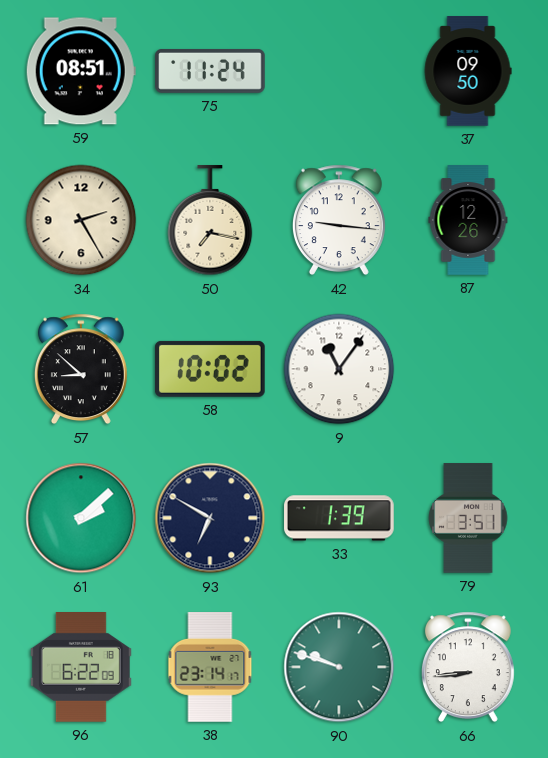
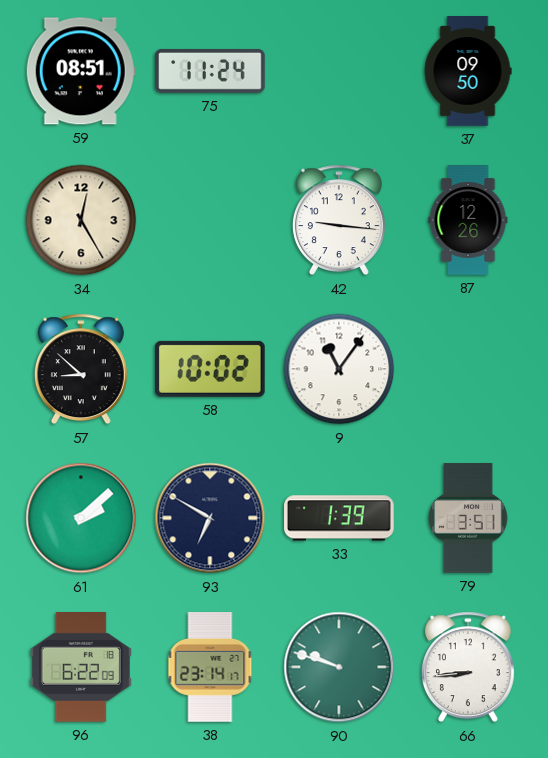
34: 2:25 -> 12:25 (81, 220)
50: 7:17 -> none (210, 221)
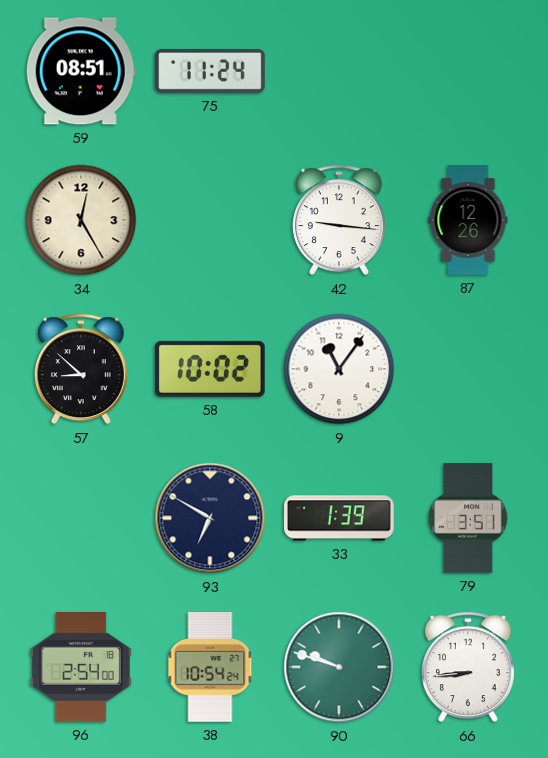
37: 09:50 -> none (468, 71)
61: 2:08 -> none (81, 518)
96: 6:22 -> 2:54 (81, 668)
38: 23:14 -> 10:54 (210, 667)
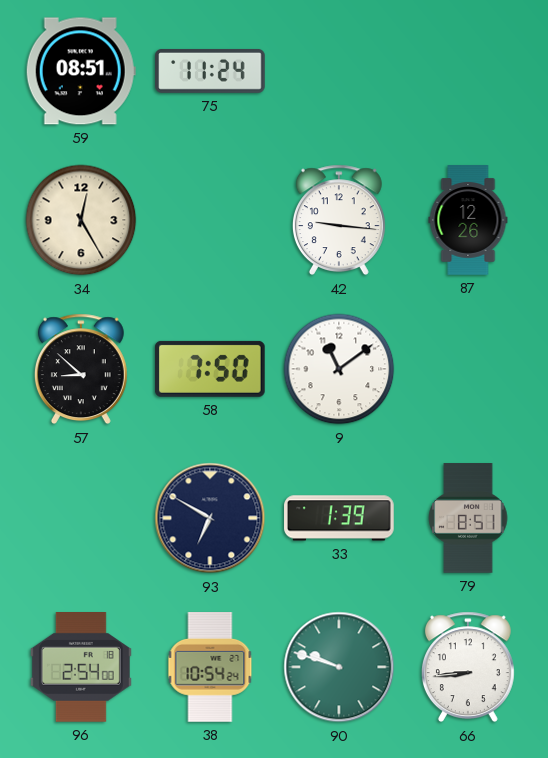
58: 10:02 -> 7:50 (210, 369)
9: 11:06 -> 11:09 (339, 369)
79: 3:51 -> 8:51 (468, 518)
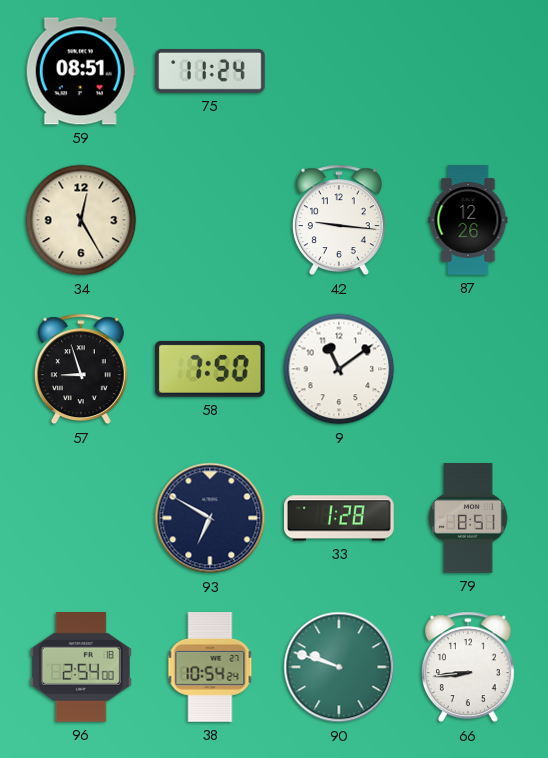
57: 8:52 -> 8:57 (81, 369)
33: 1:39 -> 1:28 (339, 518)
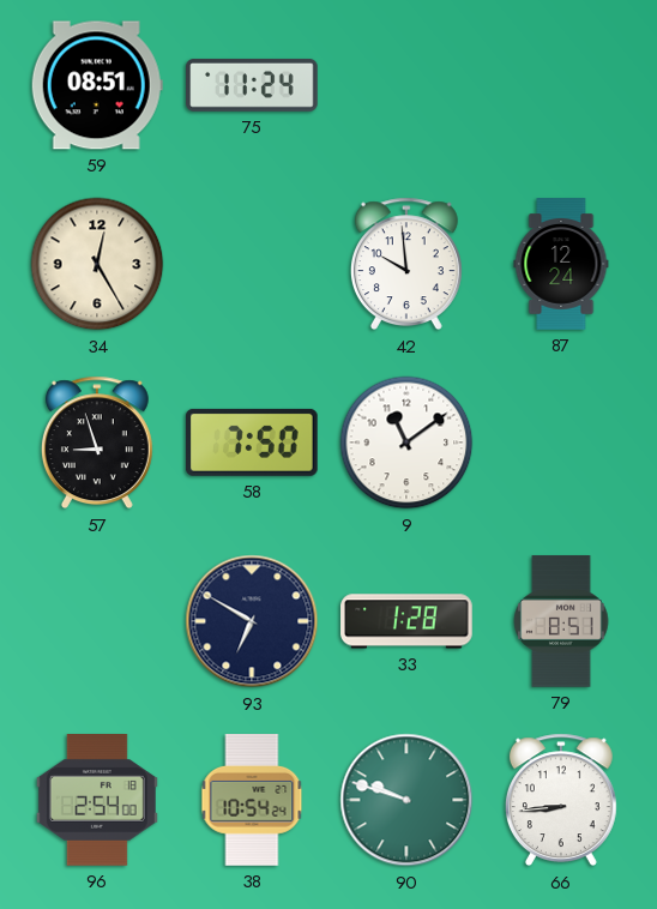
42: 9:16 -> 9:59 (406, 264)
87: 12:26 -> 12:24 (561, 264)
